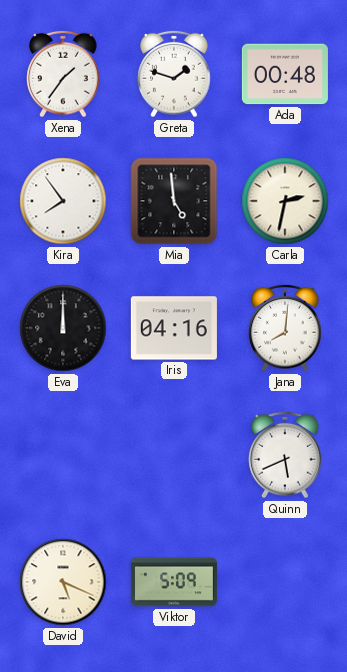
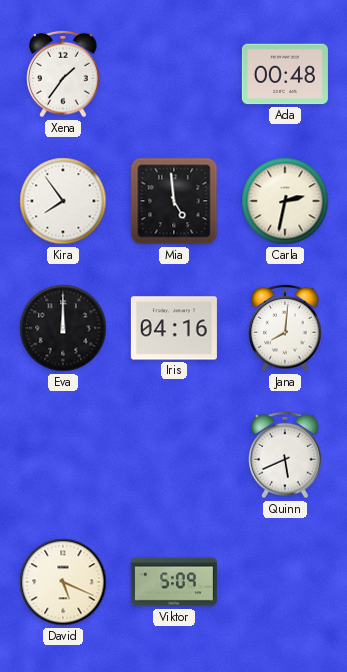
Greta: 1:48 -> none (174, 74)
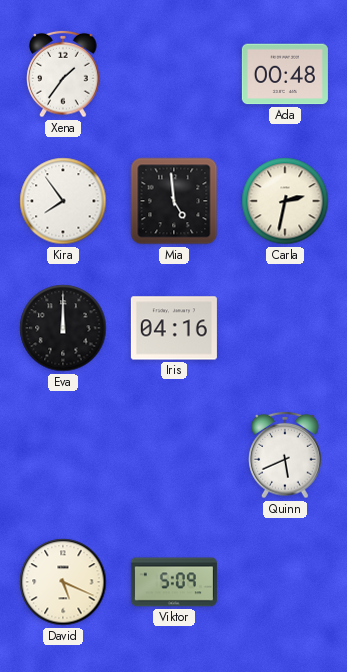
Jana: 8:01 -> none (285, 328)
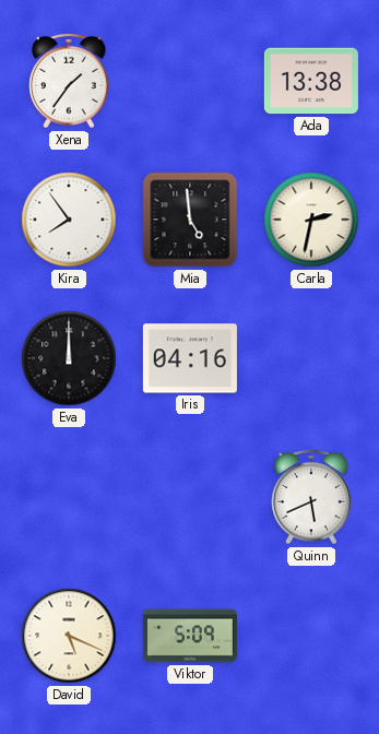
Ada: 00:48 -> 13:38 (311, 81)
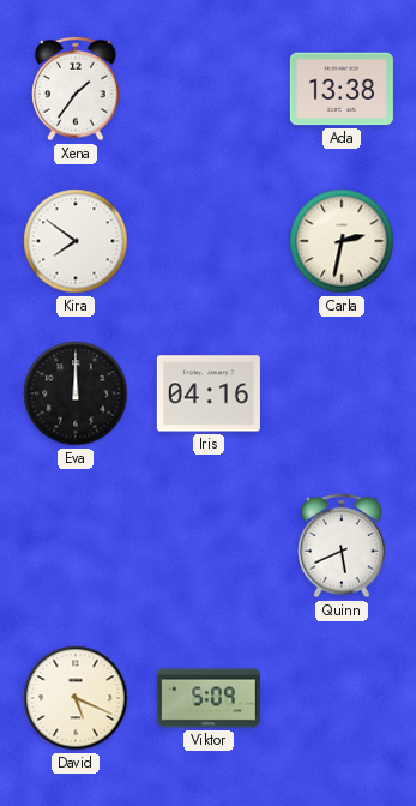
Kira: 7:54 -> 7:51 (76, 241)
Mia: 4:59 -> none (190, 220)
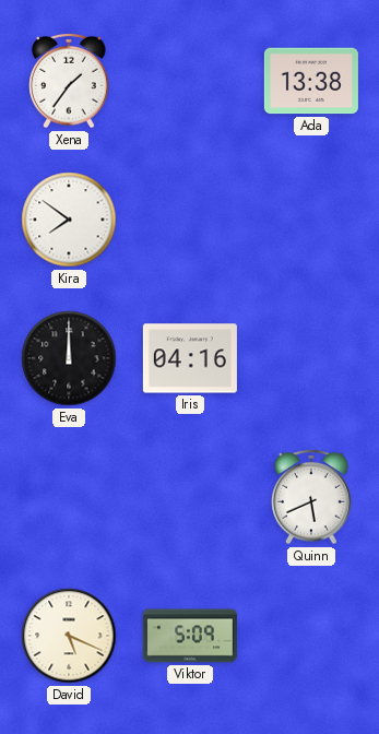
Carla: 2:32 -> none (342, 241)
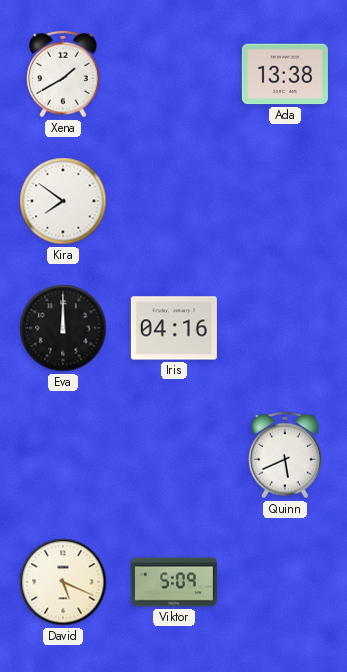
Xena: 1:36 -> 1:40 (63, 74)
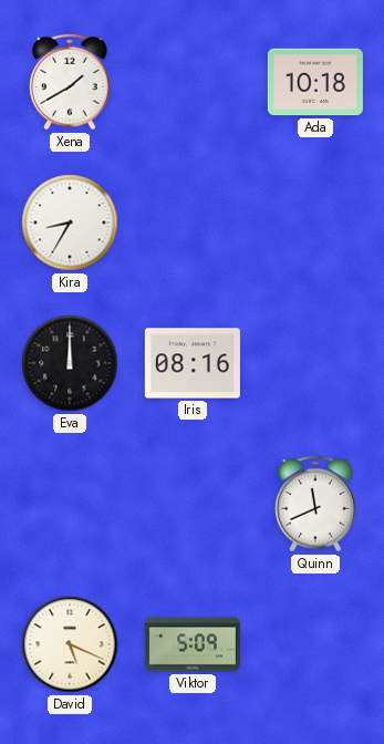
Ada: 13:38 -> 10:18 (315, 82)
Kira: 7:51 -> 8:35 (70, 223)
Iris: 04:16 -> 08:16 (193, 363)
Quinn: 5:41 -> 11:41 (315, 504)
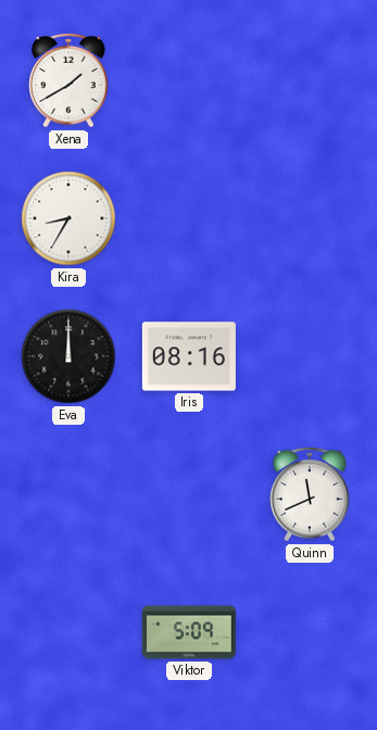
Ada: 10:18 -> none (315, 82)
David: 5:19 -> none (70, 644)
